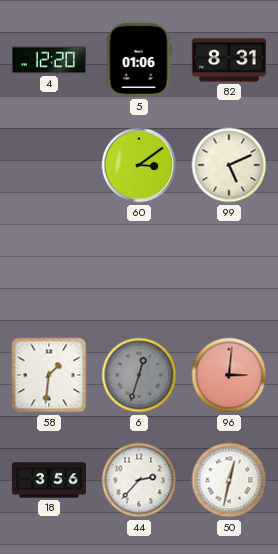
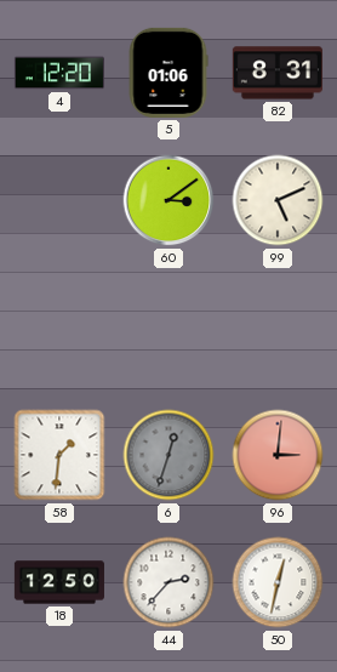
18: 3:56 -> 12:50 (59, 582)
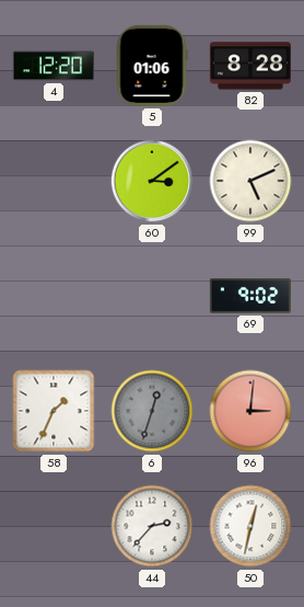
82: 8:31 -> 8:28 (250, 66)
69: none -> 9:02 (250, 296)
58: 1:31 -> 1:34 (54, 411)
18: 12:50 -> none (59, 582)
